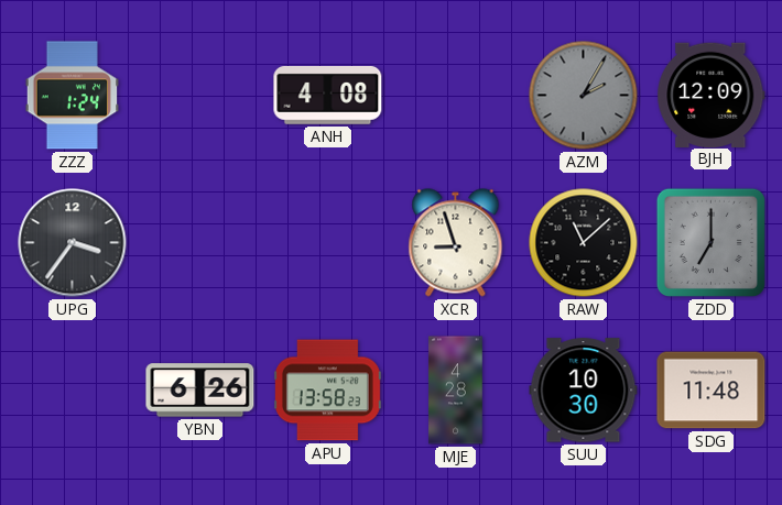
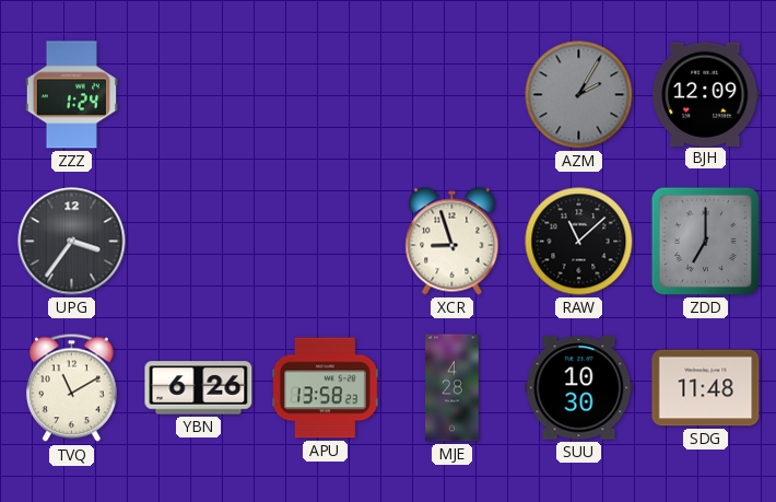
ANH: 4:08 -> none (328, 95)
TVQ: none -> 11:10 (71, 388)
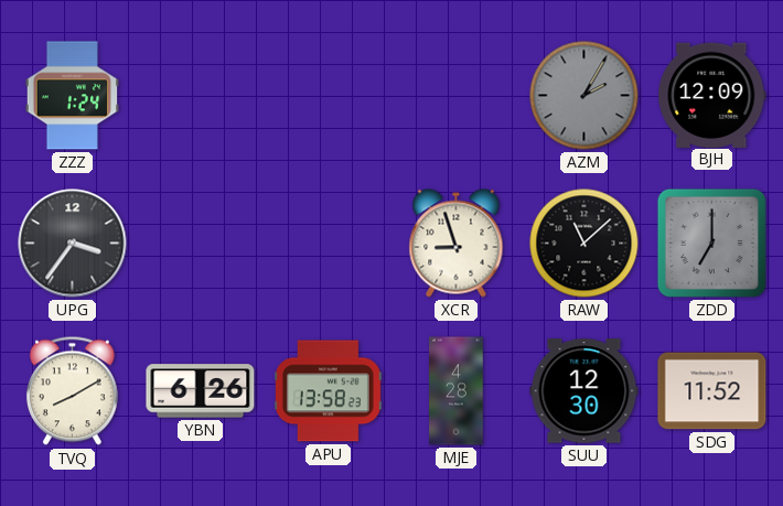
TVQ: 11:10 -> 8:10 (72, 391)
SUU: 10:30 -> 12:30 (584, 391)
SDG: 11:48 -> 11:52 (712, 391)
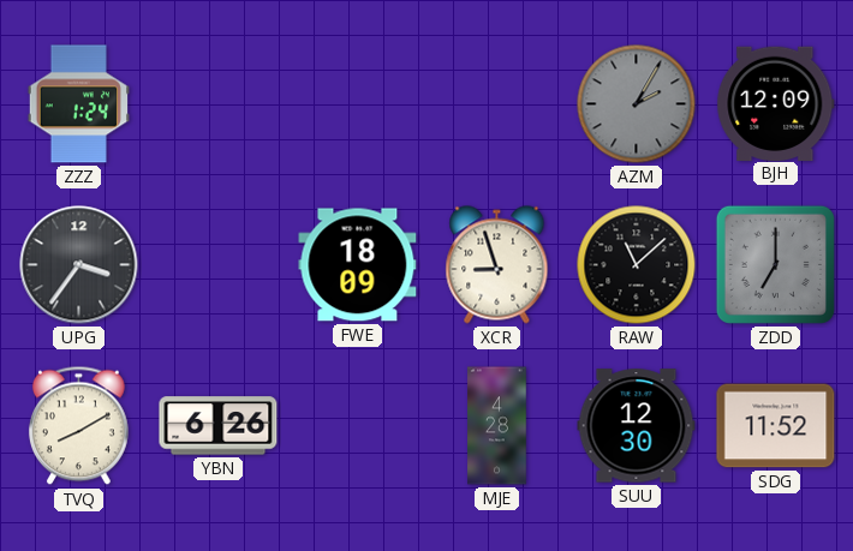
FWE: none -> 18:09 (358, 265)
APU: 13:58 -> none (328, 391)
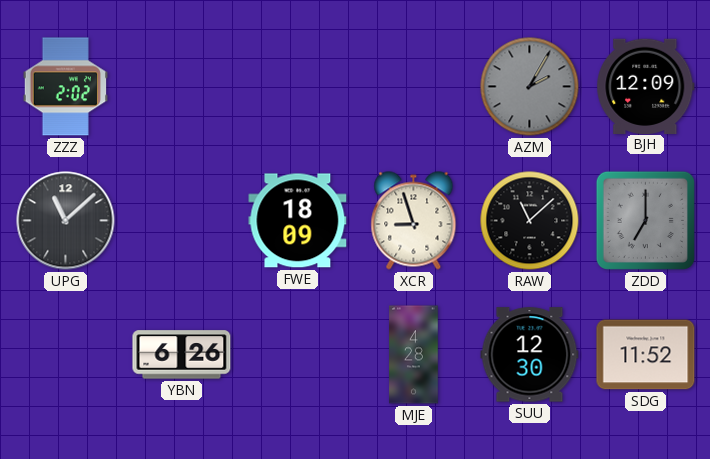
ZZZ: 1:24 -> 2:02 (65, 87)
UPG: 3:36 -> 11:08 (66, 221)
TVQ: 8:10 -> none (78, 426)
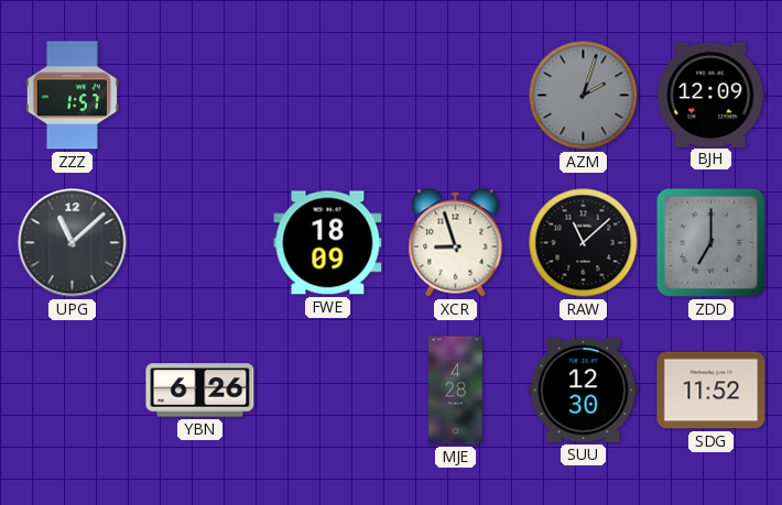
ZZZ: 2:02 -> 1:57 (72, 96)
AZM: 2:05 -> 2:03 (584, 96)
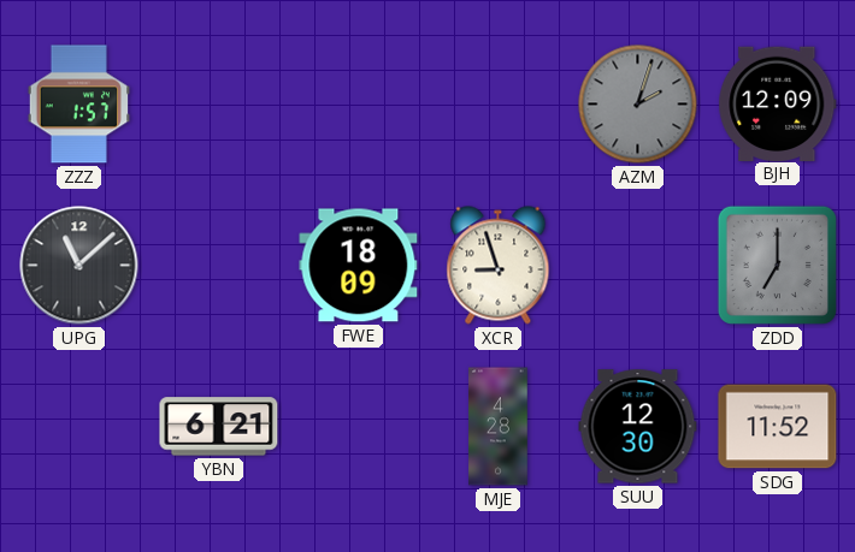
RAW: 11:08 -> none (584, 243)
YBN: 6:26 -> 6:21 (219, 427)
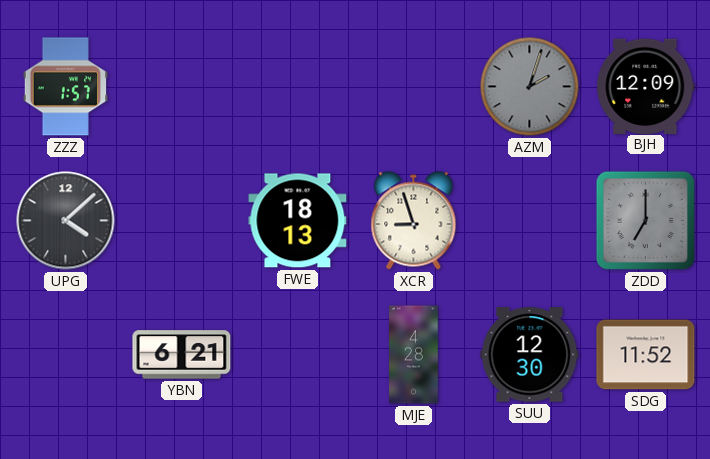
UPG: 11:08 -> 4:08 (66, 221)
FWE: 18:09 -> 18:13 (298, 221)
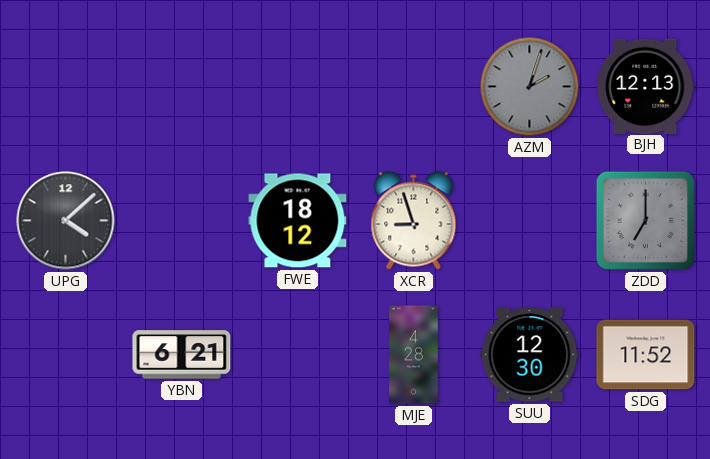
ZZZ: 1:57 -> none (65, 87)
BJH: 12:09 -> 12:13 (646, 86)
FWE: 18:13 -> 18:12 (298, 221)
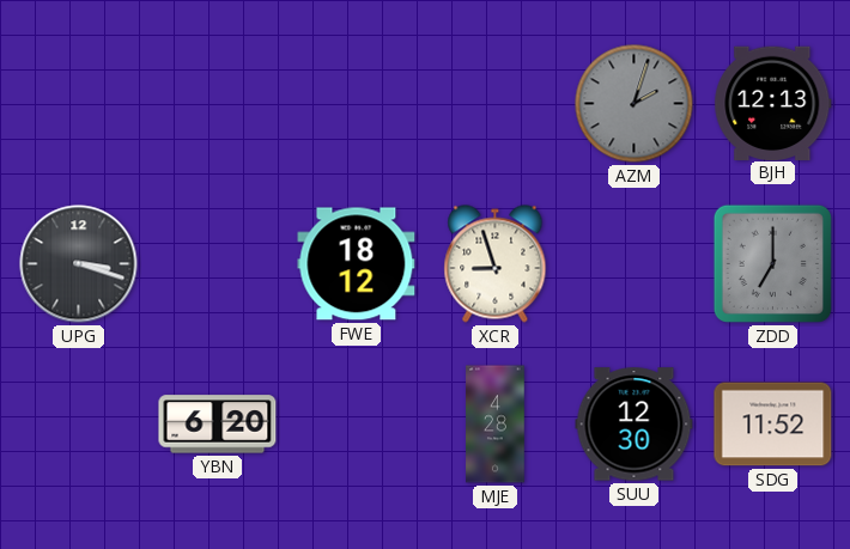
UPG: 4:08 -> 3:18 (79, 264)
YBN: 6:21 -> 6:20 (218, 425)
